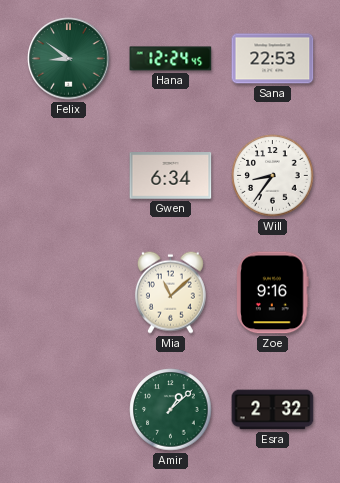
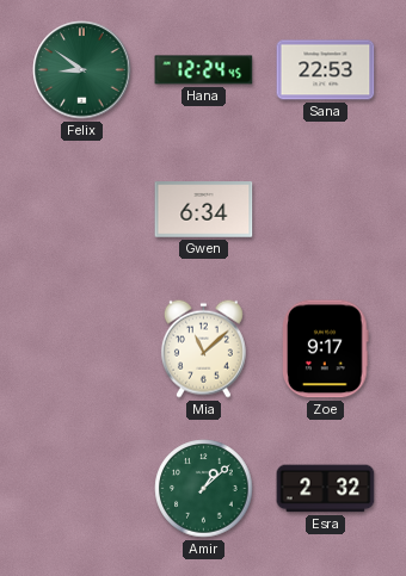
Will: 8:36 -> none (273, 176)
Zoe: 9:16 -> 9:17 (326, 349)
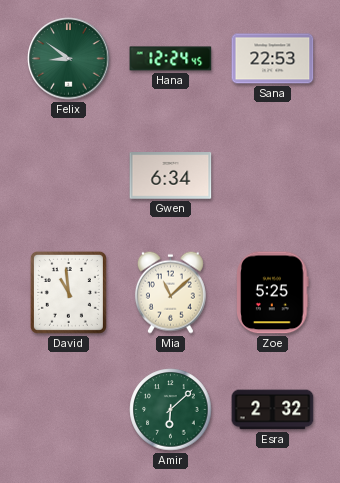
David: none -> 10:59 (68, 292)
Zoe: 9:17 -> 5:25 (273, 293)
Amir: 1:08 -> 6:08 (171, 410)
